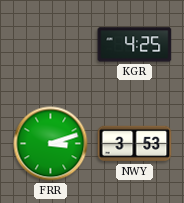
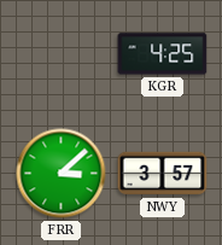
FRR: 3:12 -> 3:08 (62, 174)
NWY: 3:53 -> 3:57 (163, 174)
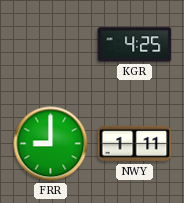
FRR: 3:08 -> 9:00 (51, 144)
NWY: 3:57 -> 1:11 (135, 144)
